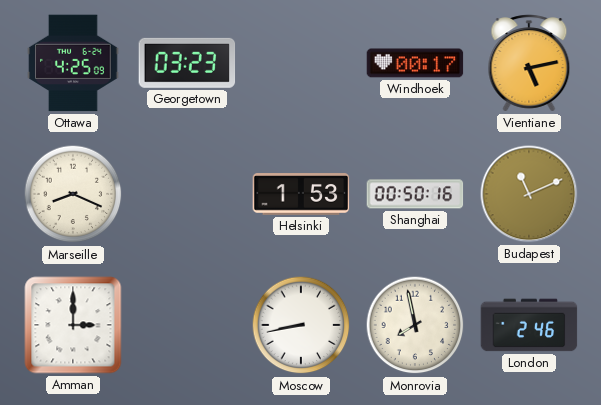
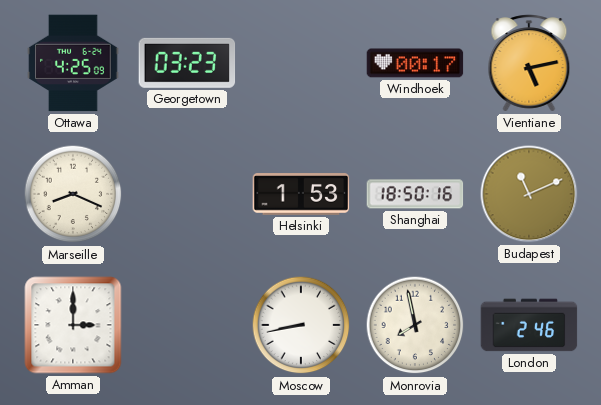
Shanghai: 00:50 -> 18:50 (415, 194)
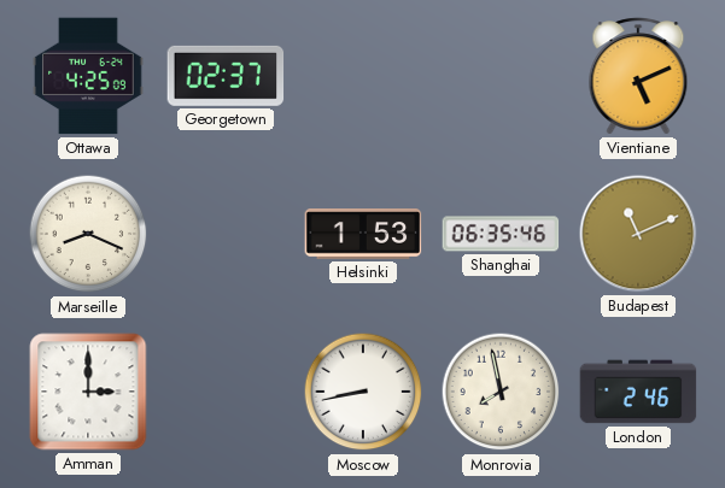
Georgetown: 03:23 -> 02:37 (226, 76)
Windhoek: 00:17 -> none (415, 63)
Vientiane: 5:13 -> 5:11 (638, 76)
Shanghai: 18:50 -> 06:35 (501, 234)
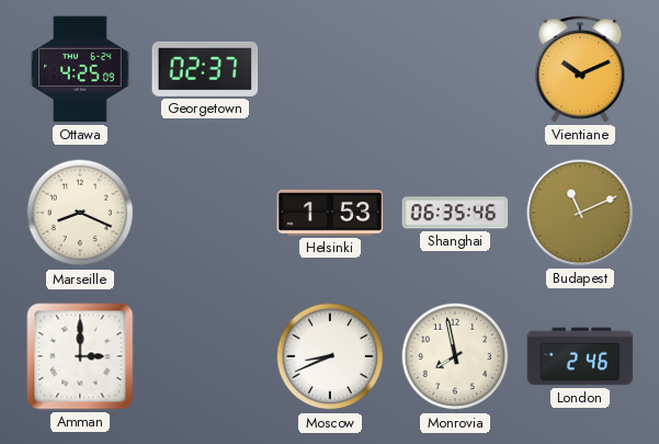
Vientiane: 5:11 -> 10:11 (580, 69)
Moscow: 8:43 -> 8:41 (330, 356)
